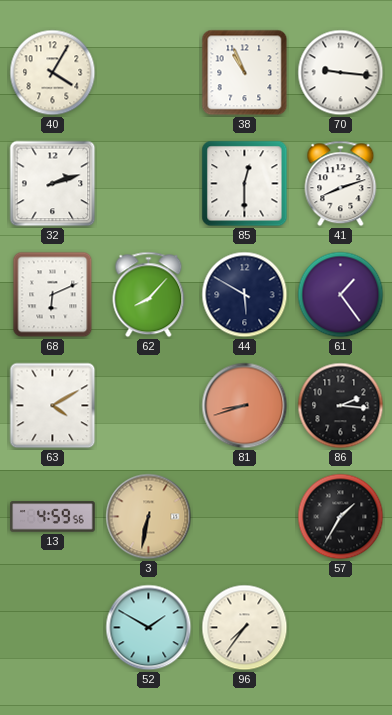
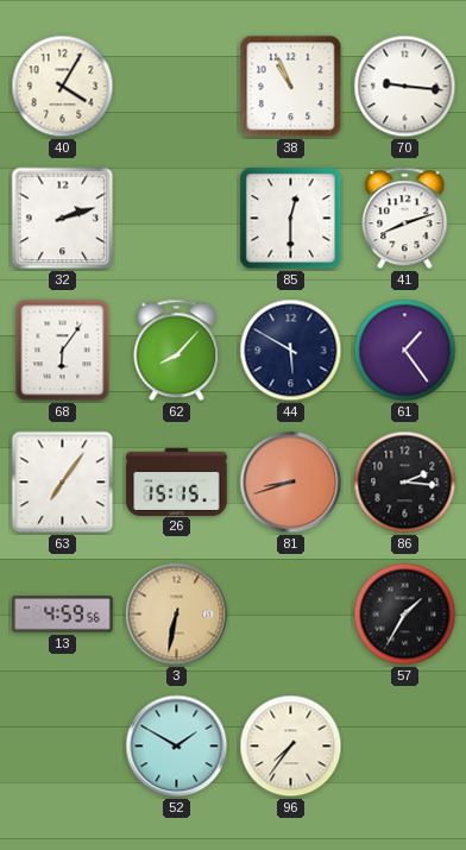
68: 6:11 -> 6:06 (63, 351)
63: 4:10 -> 7:06 (63, 483)
26: none -> 15:15 (177, 481)
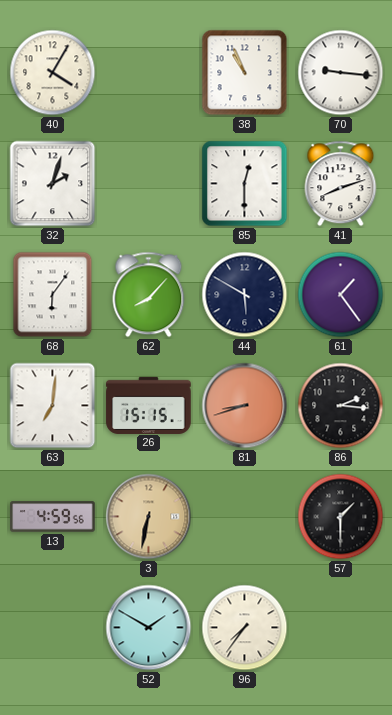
32: 2:12 -> 2:03 (53, 184)
63: 7:06 -> 7:01 (53, 406)
57: 1:35 -> 1:30 (341, 517)
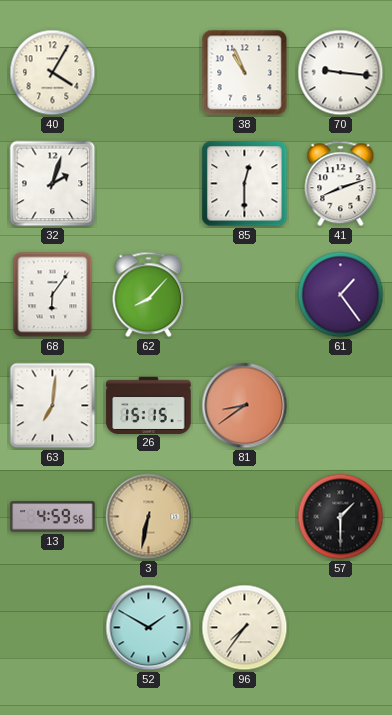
44: 5:50 -> none (245, 295)
81: 8:42 -> 8:39 (245, 406)
86: 2:16 -> none (341, 406)
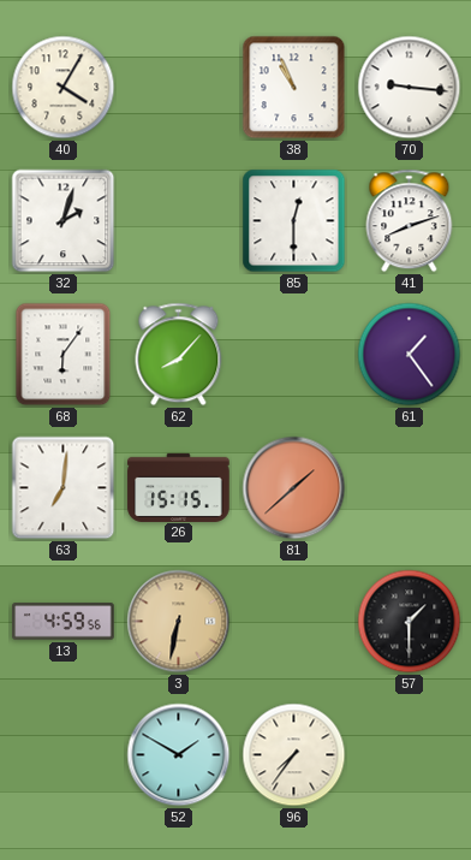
81: 8:39 -> 1:38 (294, 488)
